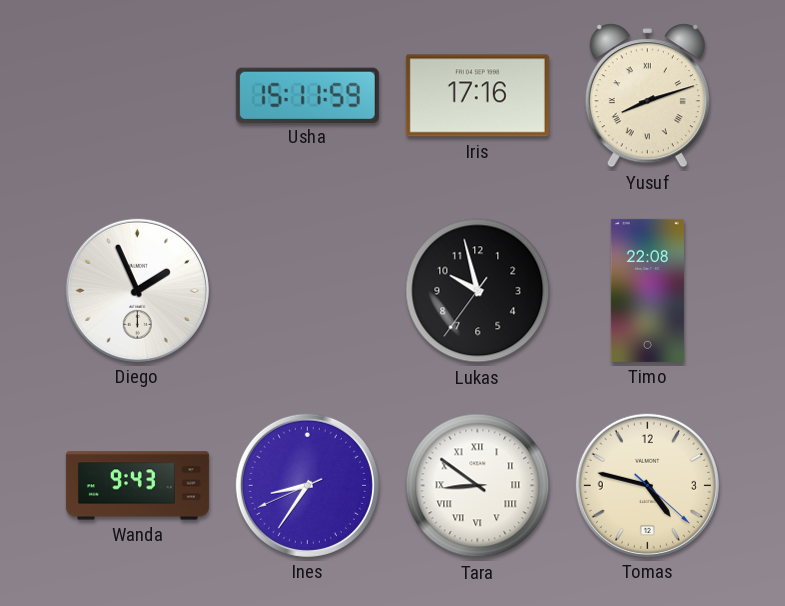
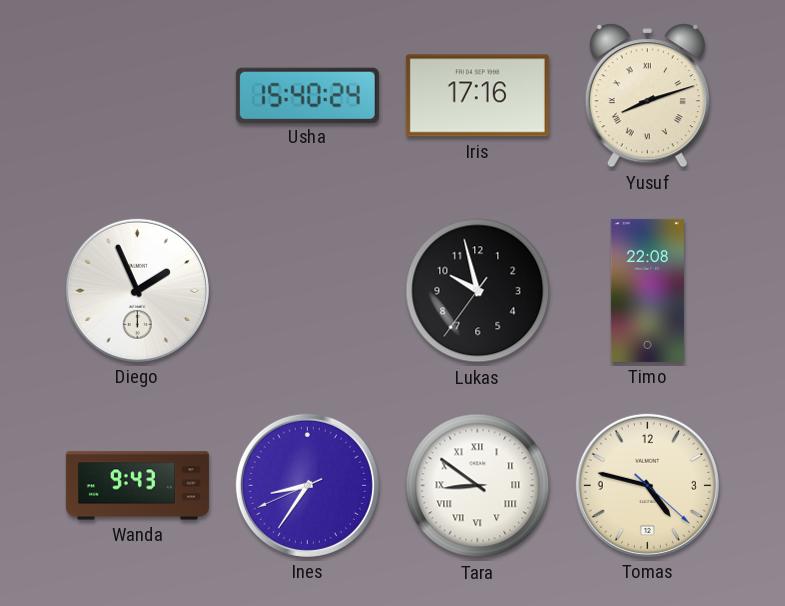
Usha: 15:11 -> 15:40 (307, 95)
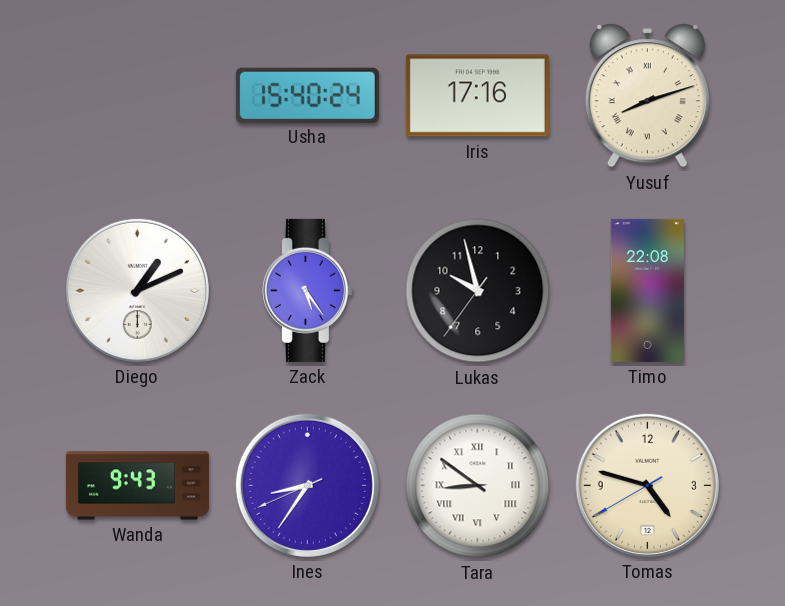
Diego: 1:56 -> 1:11 (137, 290)
Zack: none -> 5:24 (307, 290)
Tomas: 4:47:22 -> 4:47:40 (647, 485)
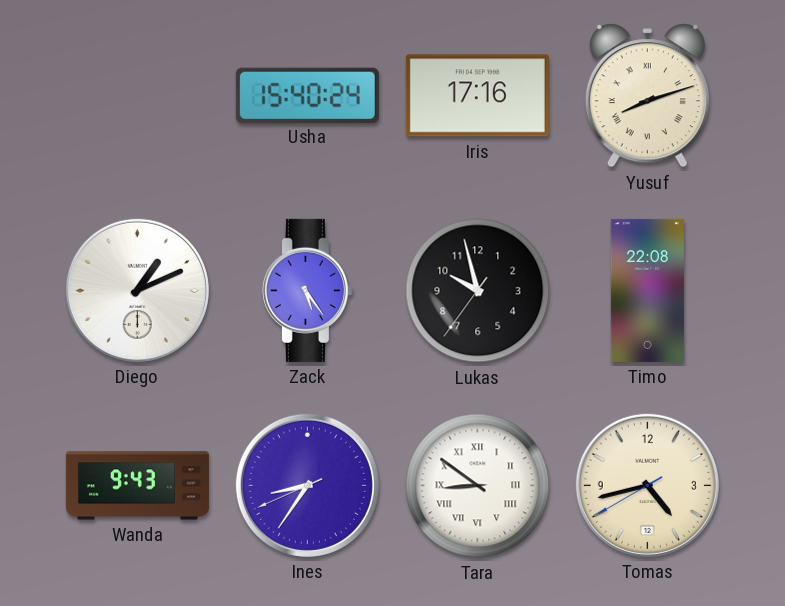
Tomas: 4:47 -> 4:42 (647, 485)
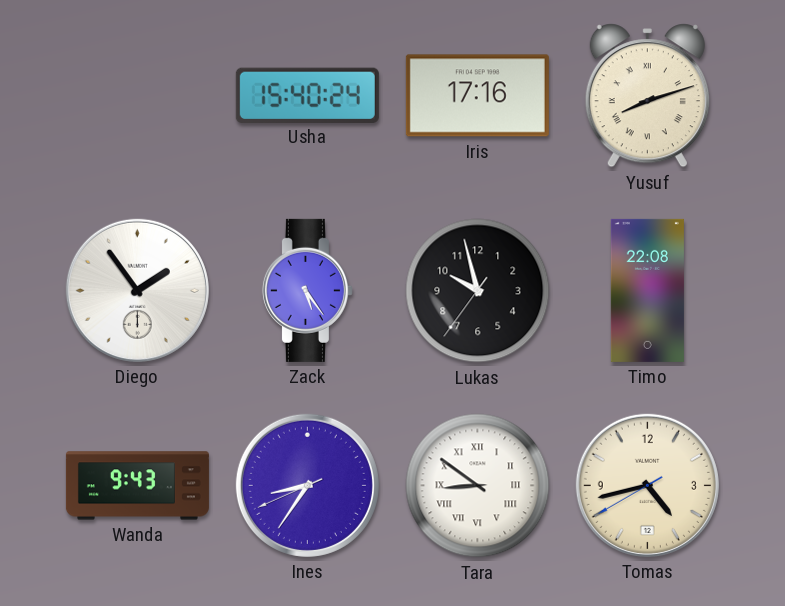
Diego: 1:11 -> 1:54 (137, 290)
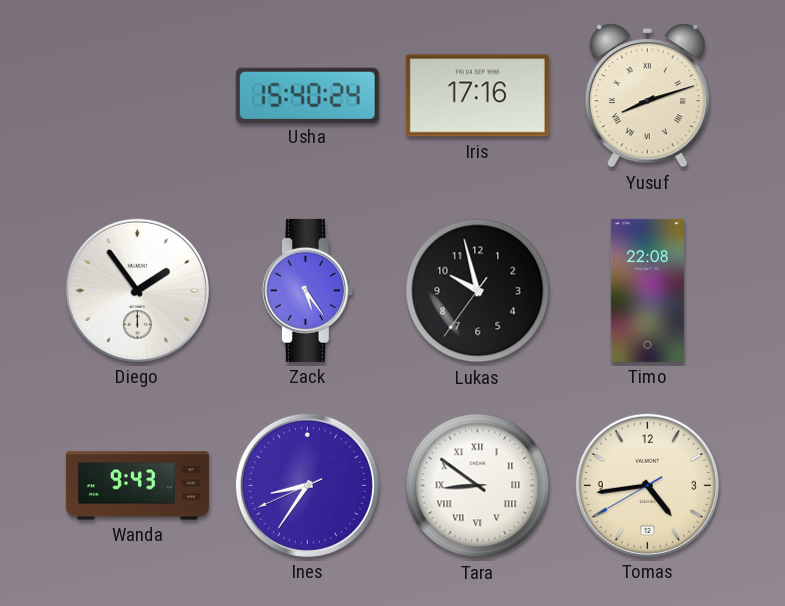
Tomas: 4:42 -> 4:43 (647, 485)
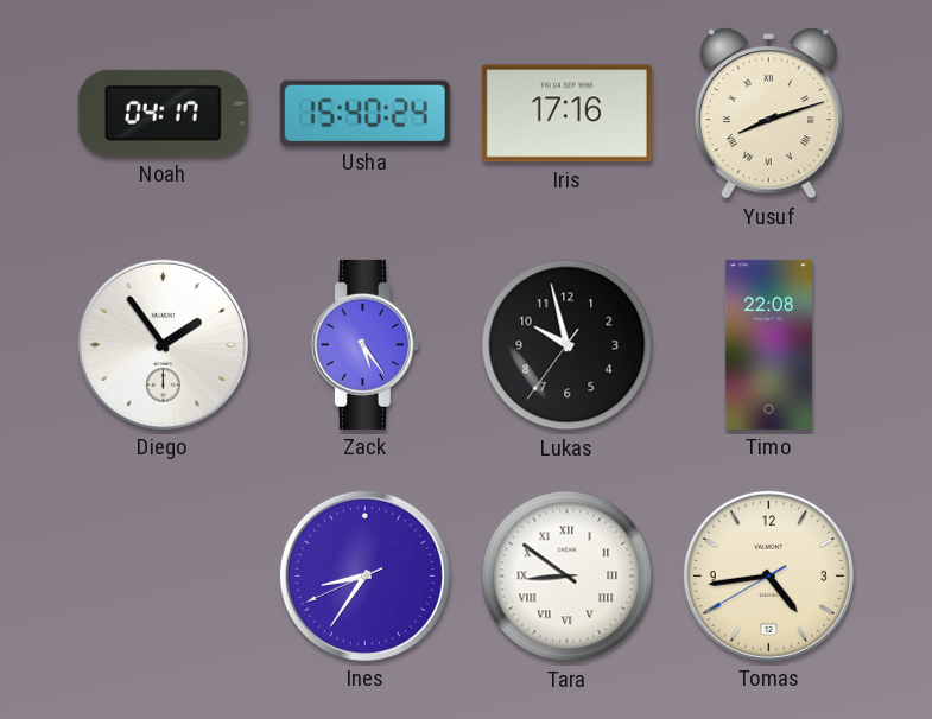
Noah: none -> 04:17 (163, 113)
Wanda: 9:43 -> none (137, 486)
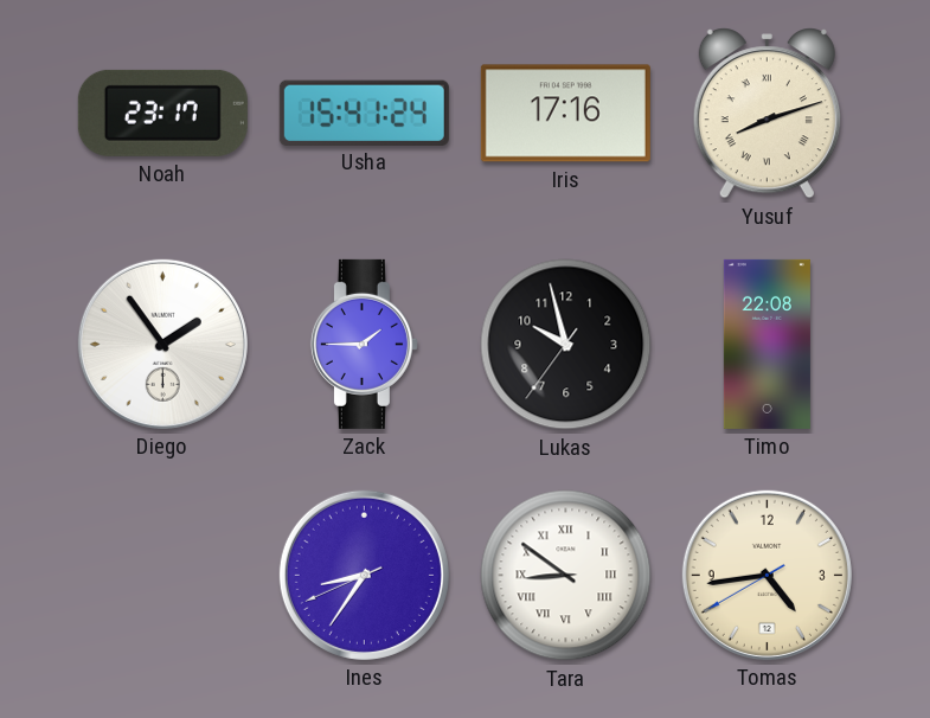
Noah: 04:17 -> 23:17 (162, 113)
Usha: 15:40 -> 15:41 (364, 113)
Zack: 5:24 -> 1:45 (364, 344)
